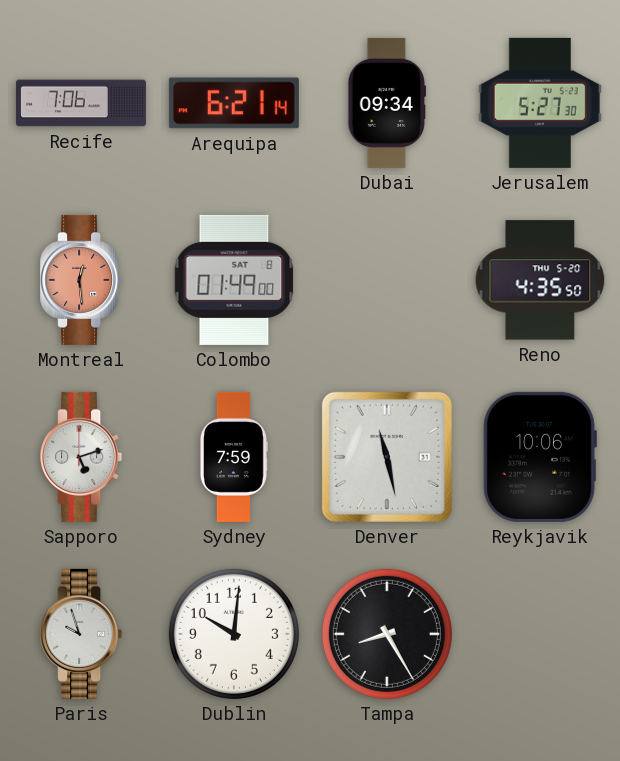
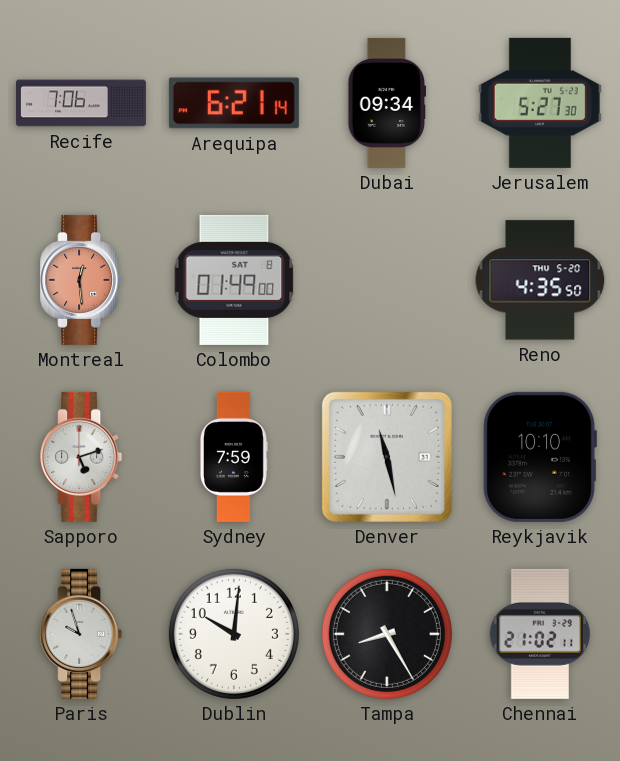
Reykjavik: 10:06 -> 10:10 (540, 457)
Chennai: none -> 21:02 (540, 634)
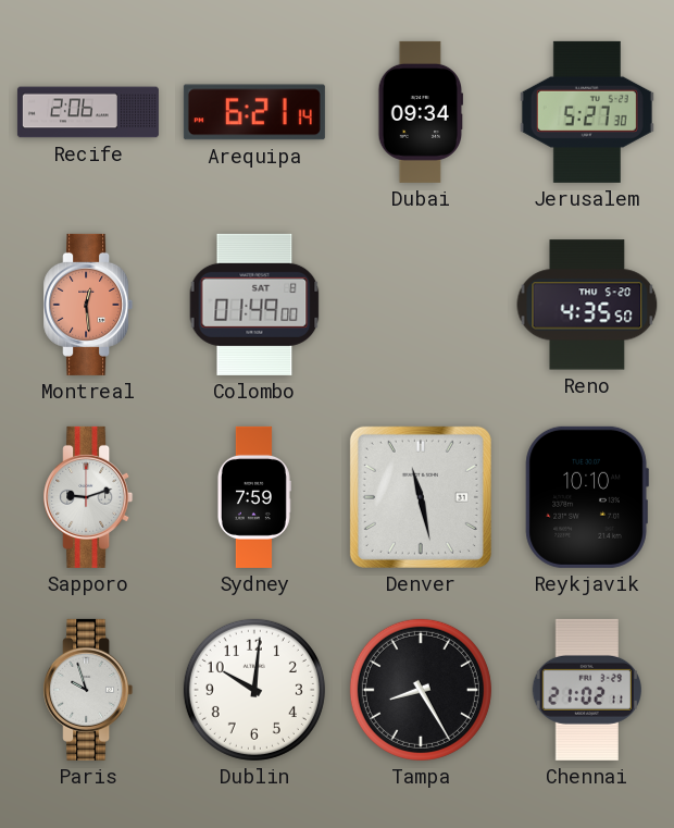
Recife: 7:06 -> 2:06 (88, 112)
Sapporo: 5:12 -> 9:12 (88, 497)
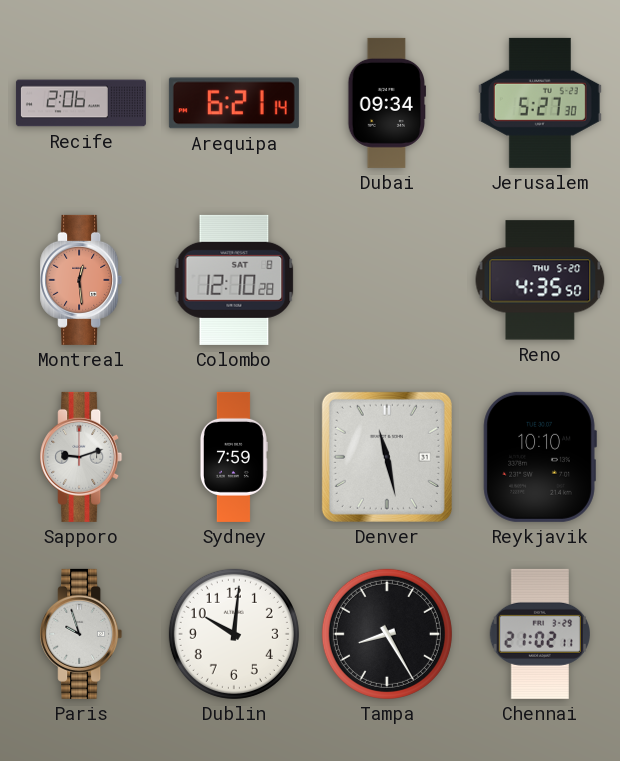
Colombo: 01:49 -> 12:10 (234, 280)
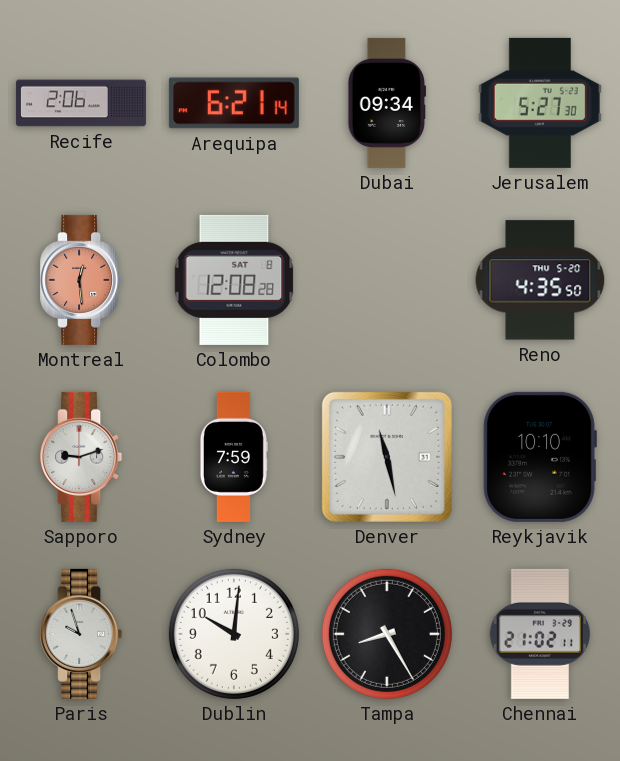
Colombo: 12:10 -> 12:08 (234, 280)
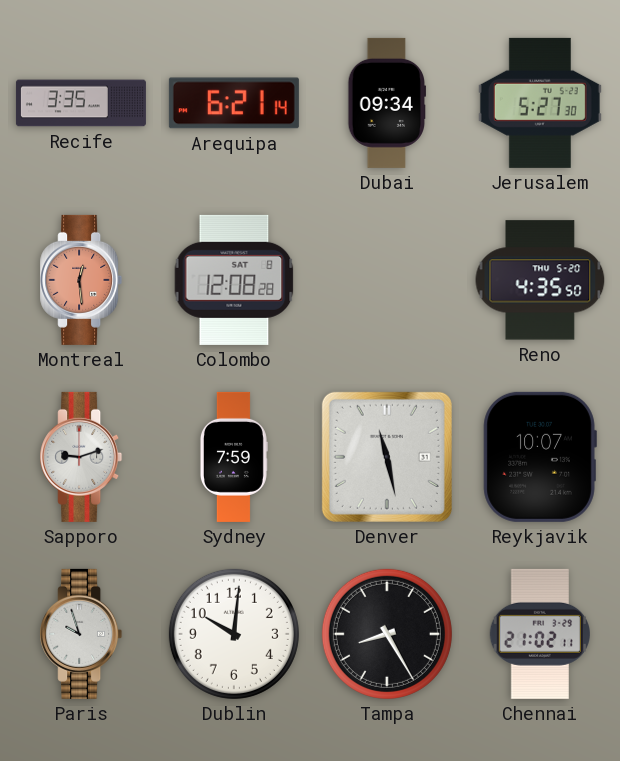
Recife: 2:06 -> 3:35 (81, 103)
Reykjavik: 10:10 -> 10:07 (540, 457)
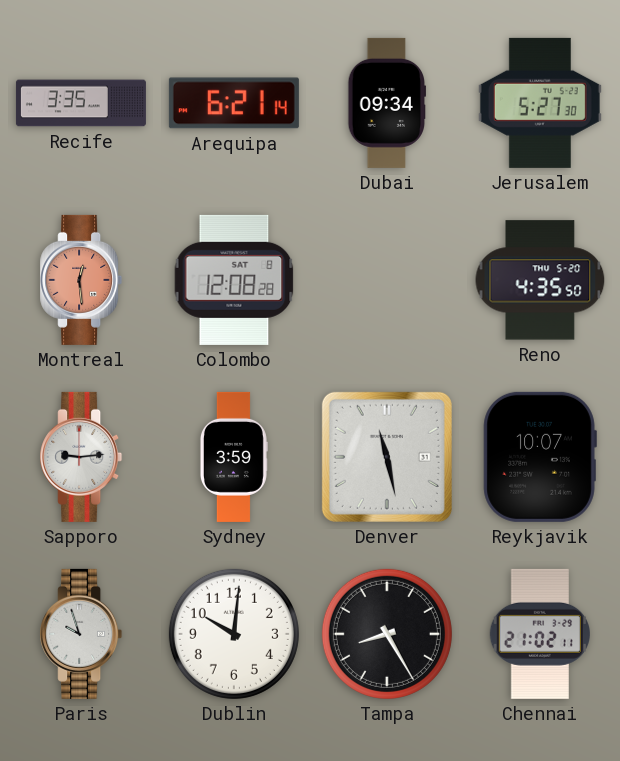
Sapporo: 9:12 -> 9:14 (81, 457)
Sydney: 7:59 -> 3:59 (233, 457)
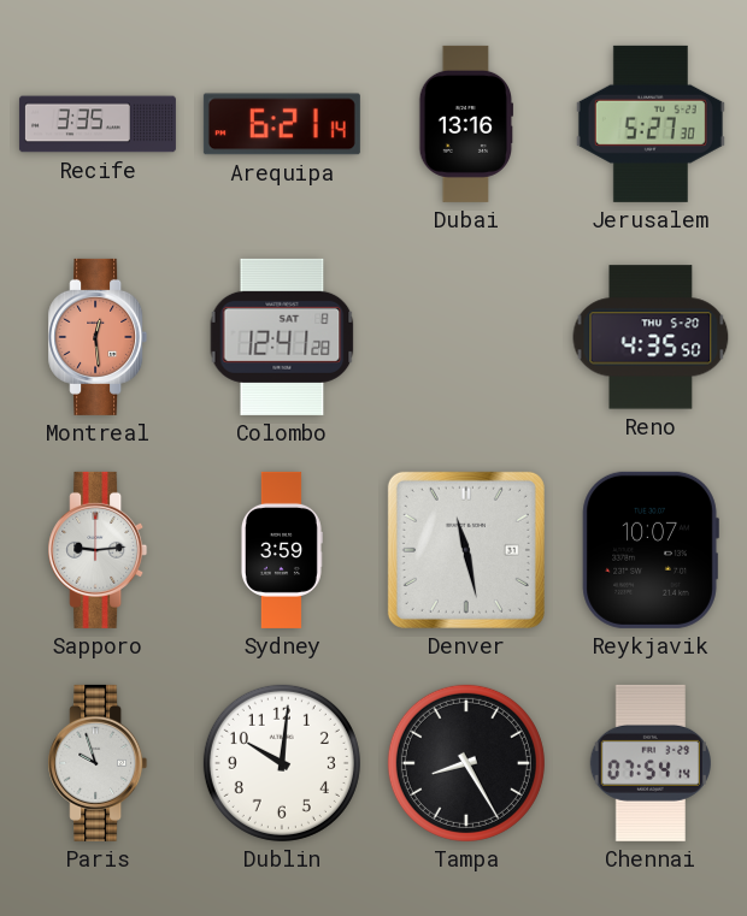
Dubai: 09:34 -> 13:16 (466, 124)
Colombo: 12:08 -> 12:41 (282, 337)
Chennai: 21:02 -> 07:54 (651, 763)
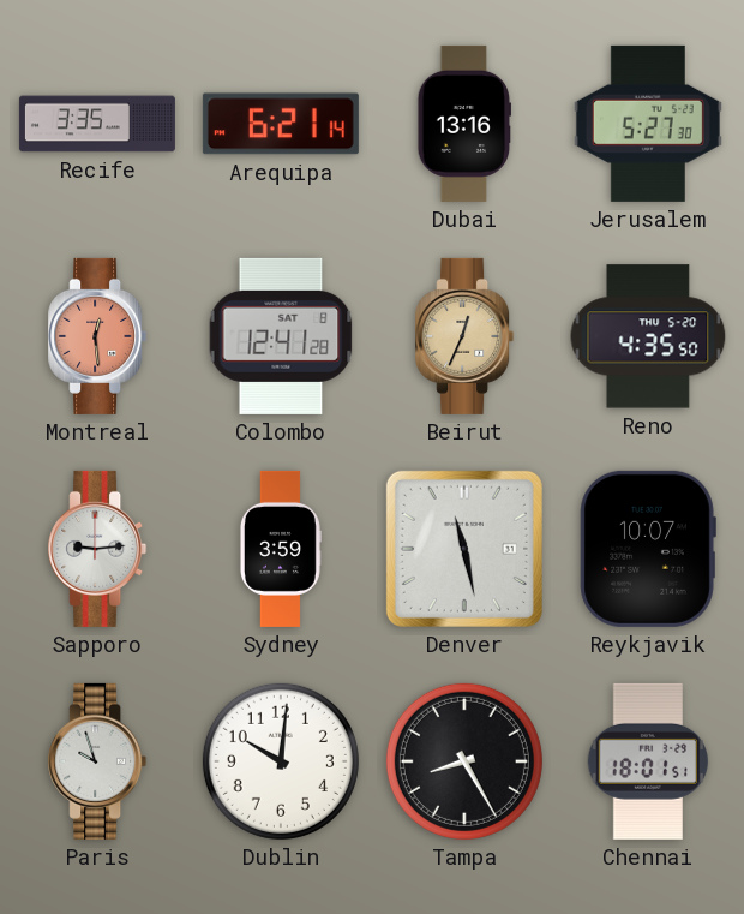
Beirut: none -> 12:34 (464, 336)
Chennai: 07:54 -> 18:01 (648, 761)
